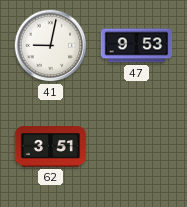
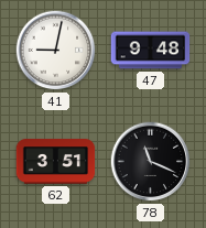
47: 9:53 -> 9:48 (151, 51)
78: none -> 11:19 (151, 162)
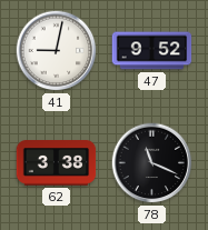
47: 9:48 -> 9:52 (152, 51)
62: 3:51 -> 3:38 (57, 163)
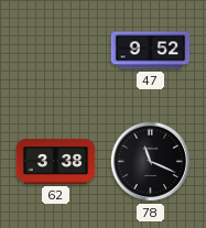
41: 9:02 -> none (57, 51)
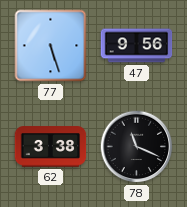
77: none -> 5:27 (51, 46)
47: 9:52 -> 9:56 (137, 46)
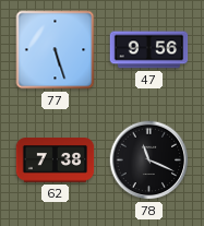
62: 3:38 -> 7:38 (56, 160)
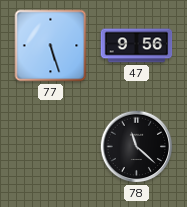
62: 7:38 -> none (56, 160)
78: 11:19 -> 11:22 (137, 147)
